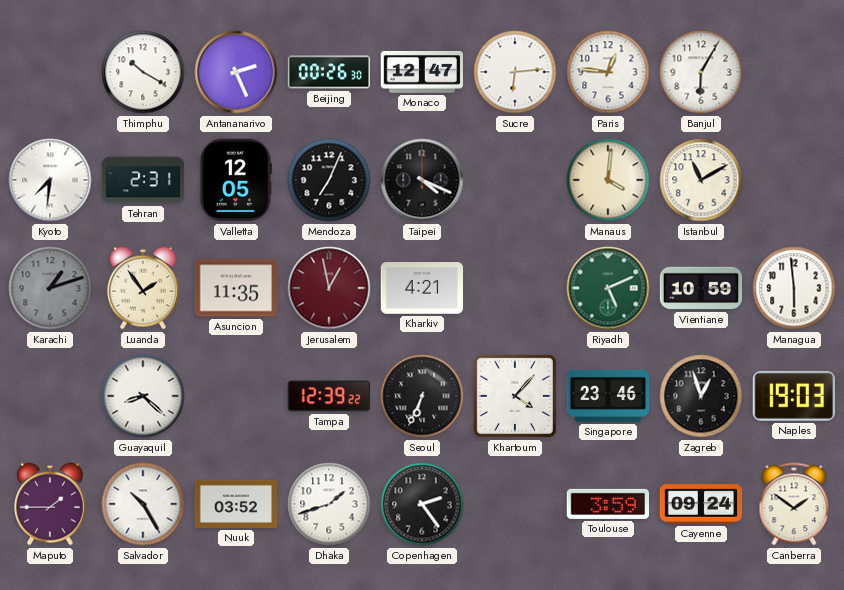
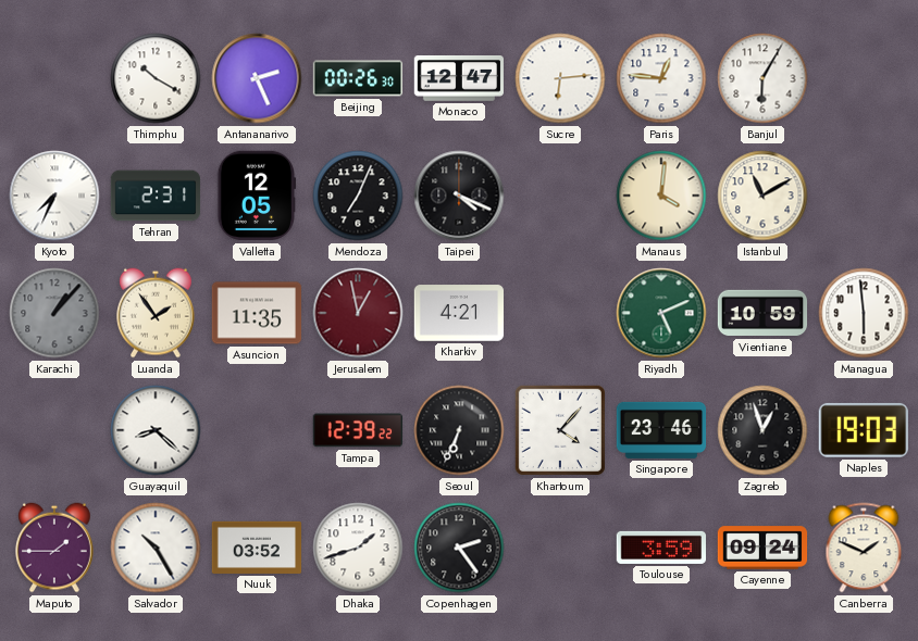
Kyoto: 7:31 -> 7:34 (54, 196)
Karachi: 1:12 -> 1:07 (54, 313)
Canberra: 1:51 -> 1:49 (864, 548)
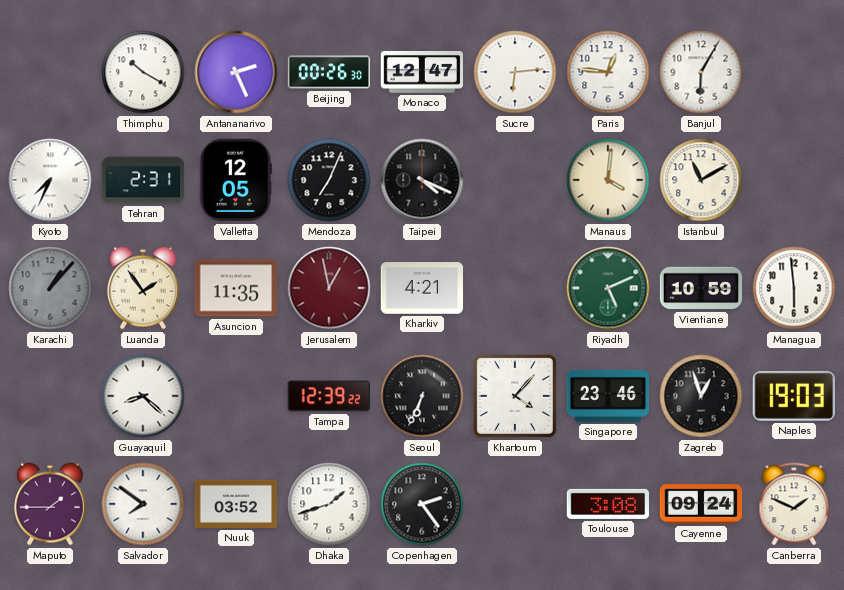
Salvador: 10:25 -> 7:51 (143, 504)
Toulouse: 3:59 -> 3:08 (607, 504)
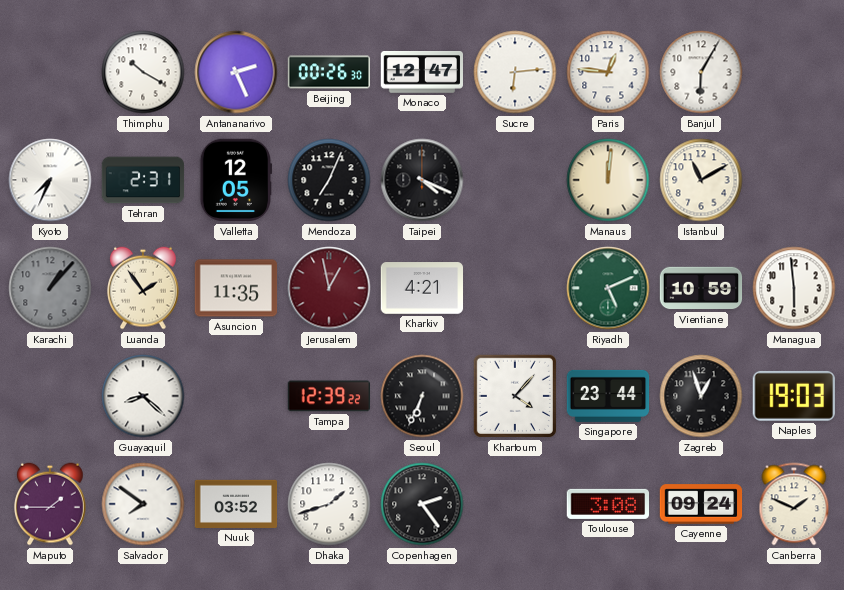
Manaus: 4:01 -> 12:01 (608, 180)
Singapore: 23:46 -> 23:44 (608, 396)
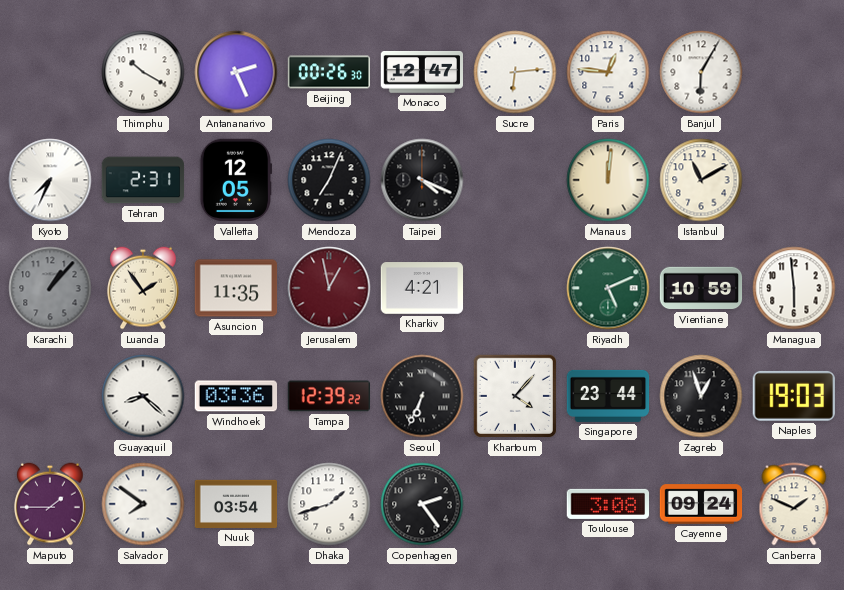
Windhoek: none -> 03:36 (235, 396)
Nuuk: 03:52 -> 03:54 (236, 504)
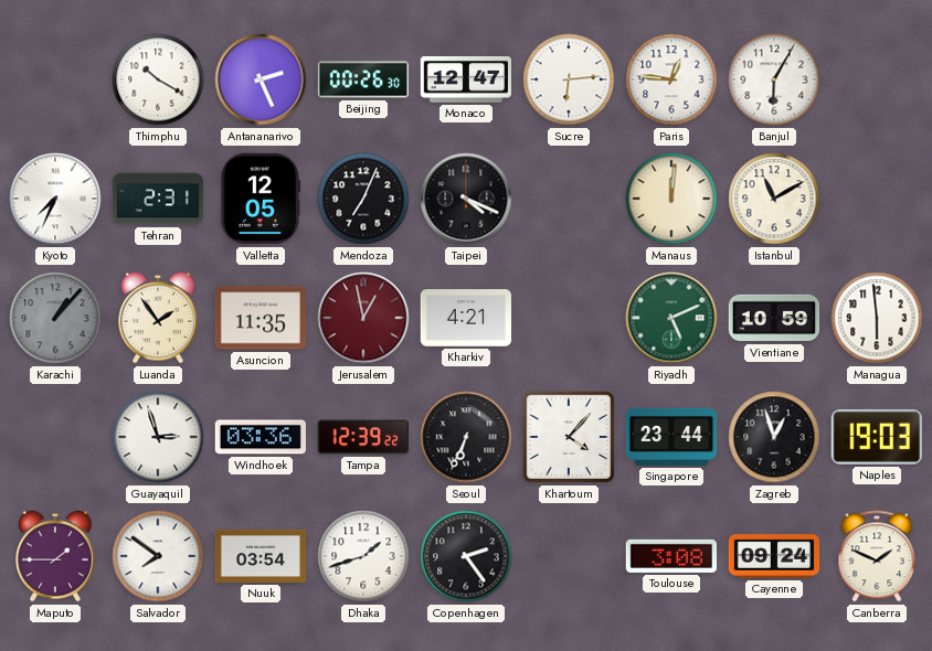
Guayaquil: 8:22 -> 2:57 (158, 437)
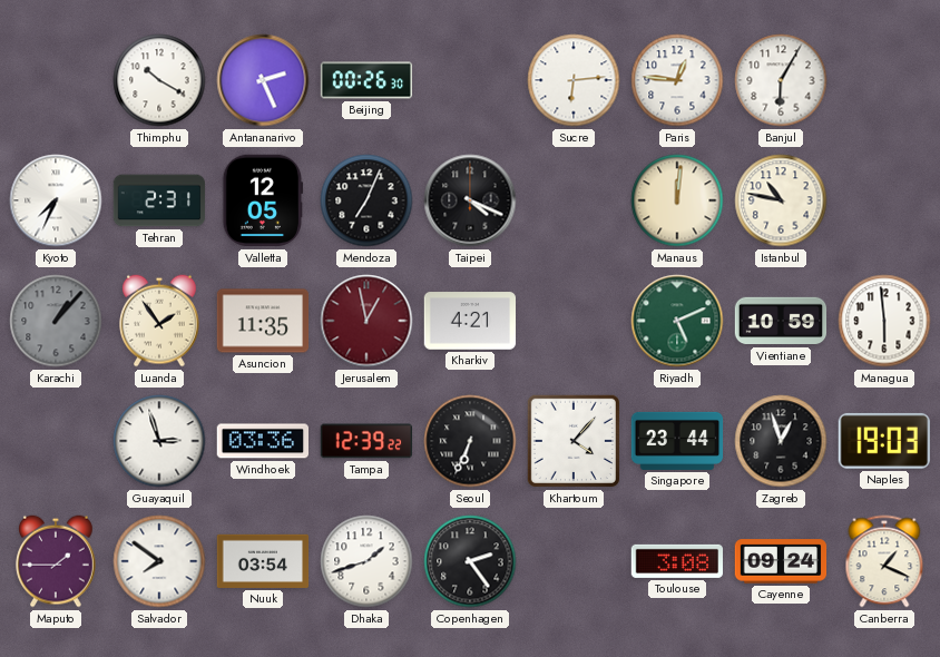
Monaco: 12:47 -> none (466, 81)
Istanbul: 11:10 -> 10:47 (781, 200)
Canberra: 1:49 -> 1:19 (884, 561)
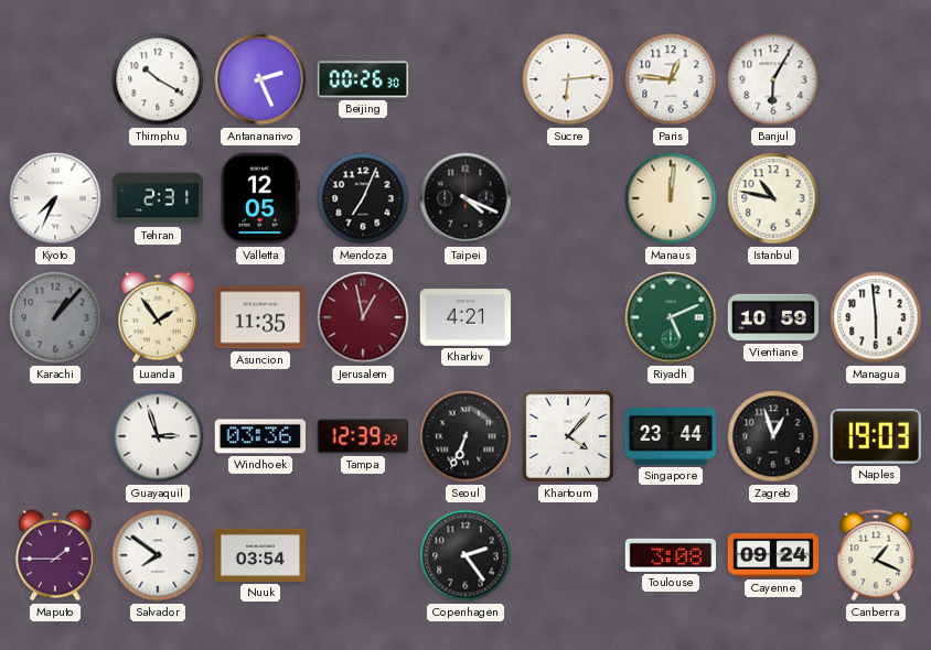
Dhaka: 1:42 -> none (366, 561)
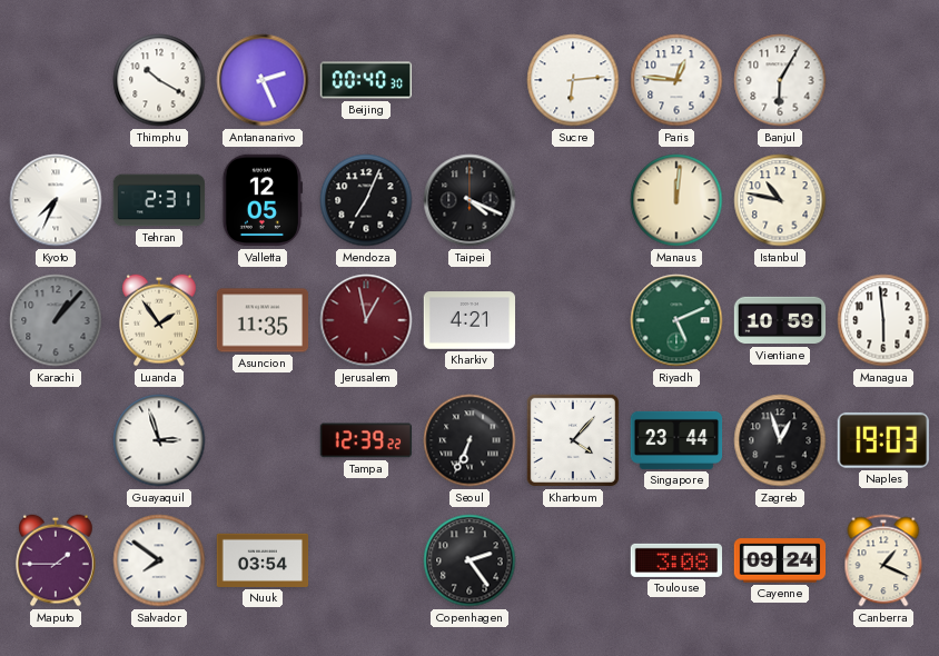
Beijing: 00:26 -> 00:40 (366, 80)
Windhoek: 03:36 -> none (259, 436)
